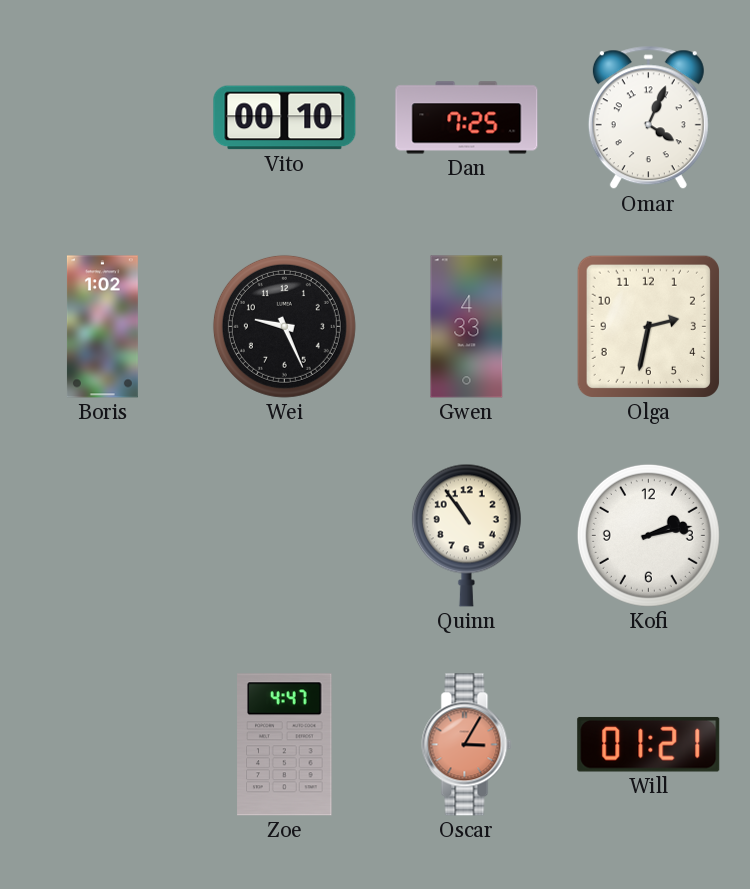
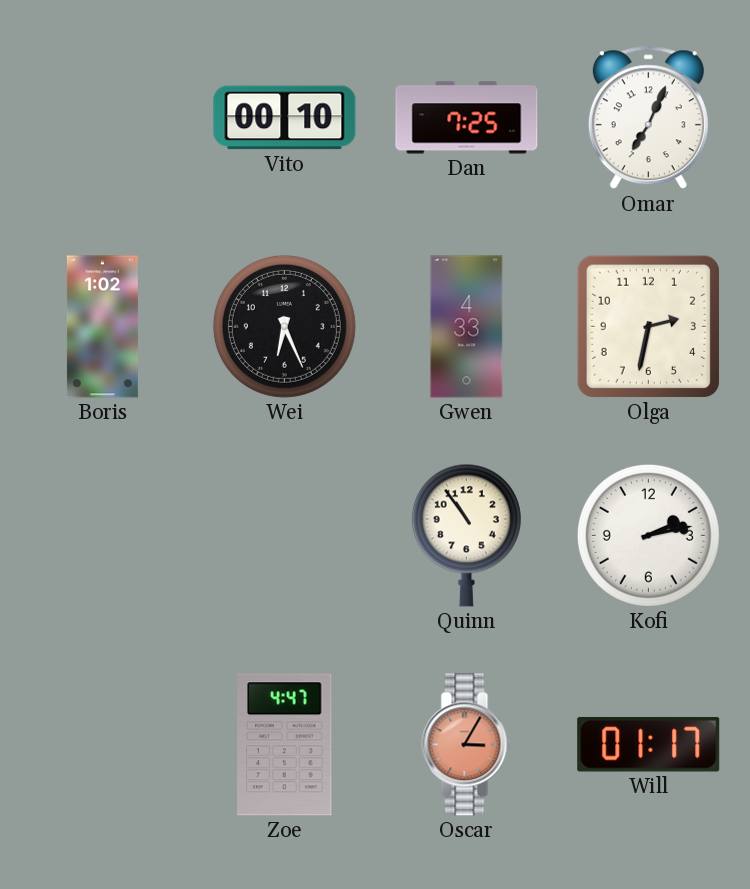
Omar: 4:04 -> 7:04 (648, 118)
Wei: 9:26 -> 6:26 (284, 326)
Will: 01:21 -> 01:17 (649, 744)
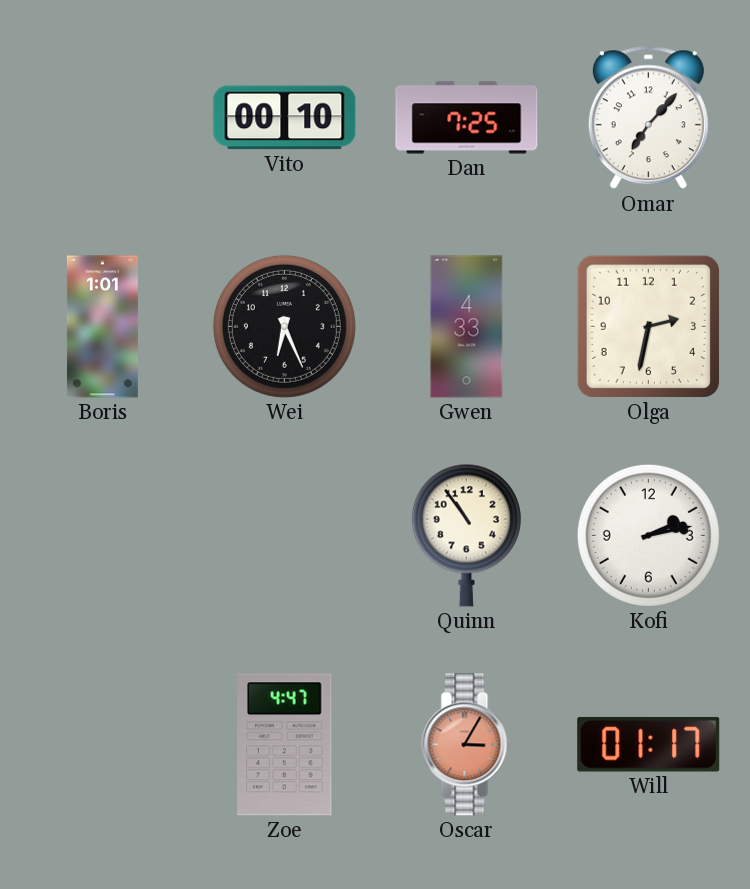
Omar: 7:04 -> 7:07 (648, 118)
Boris: 1:02 -> 1:01 (102, 327)
